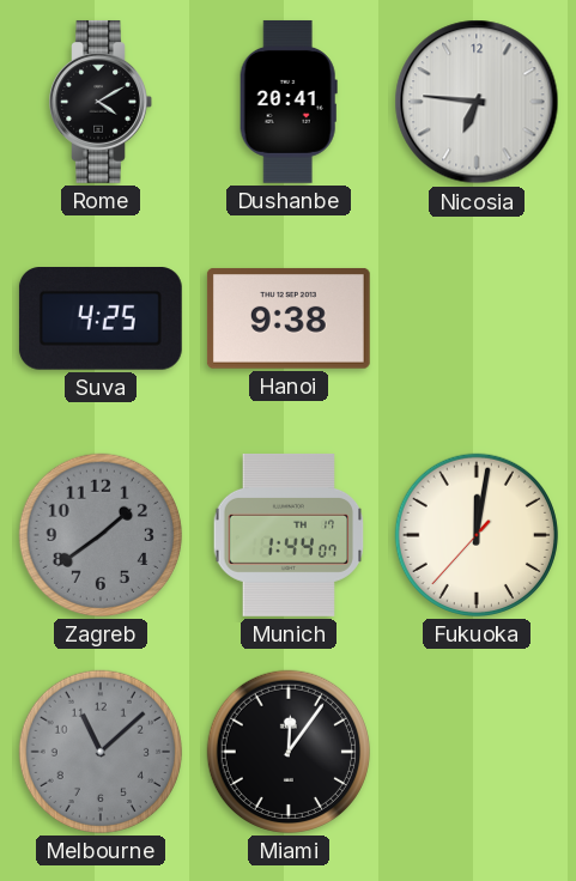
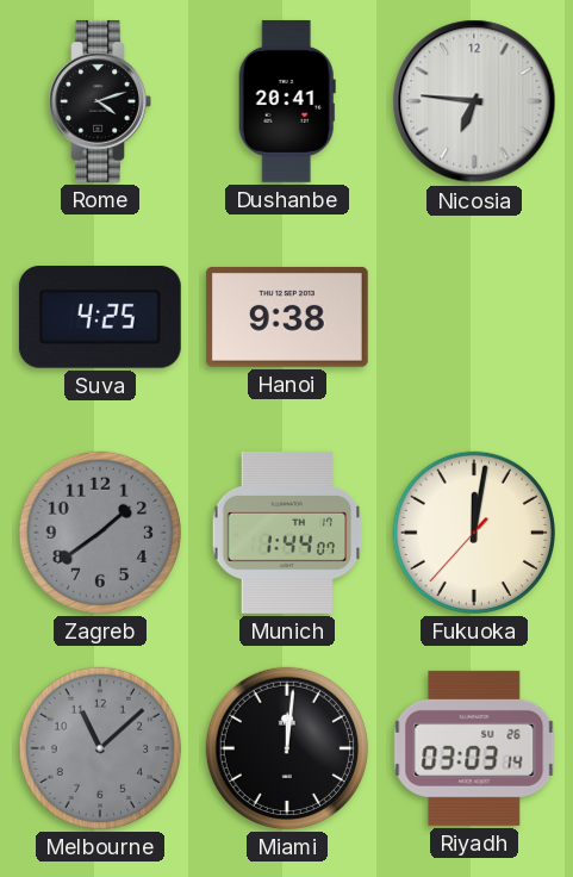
Rome: 4:10 -> 4:12 (100, 101)
Miami: 12:06 -> 12:01 (287, 748)
Riyadh: none -> 03:03 (474, 748)
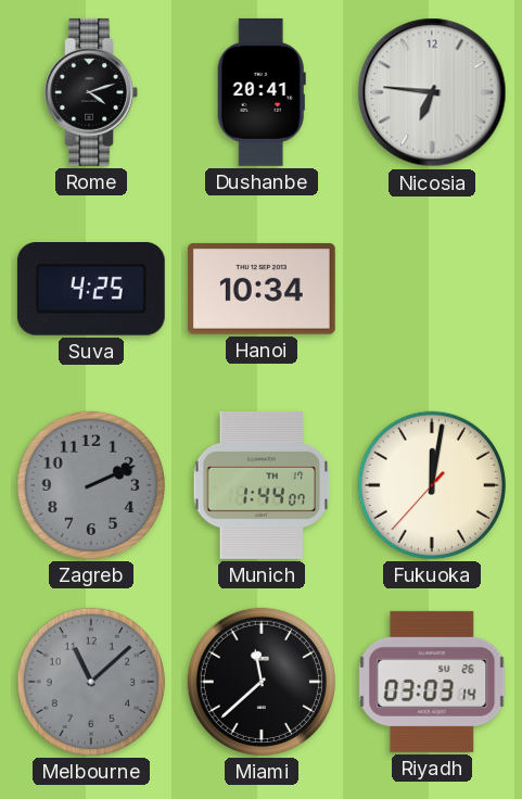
Hanoi: 9:38 -> 10:34 (262, 289)
Zagreb: 1:39 -> 2:11 (91, 485)
Miami: 12:01 -> 11:38 (262, 682)
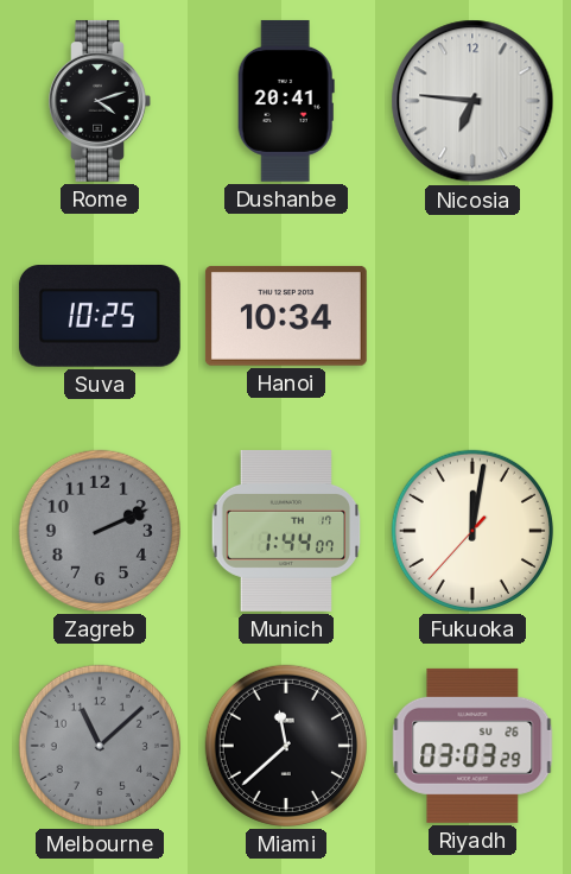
Suva: 4:25 -> 10:25 (100, 317)
Riyadh: 03:03:14 -> 03:03:29 (472, 746)
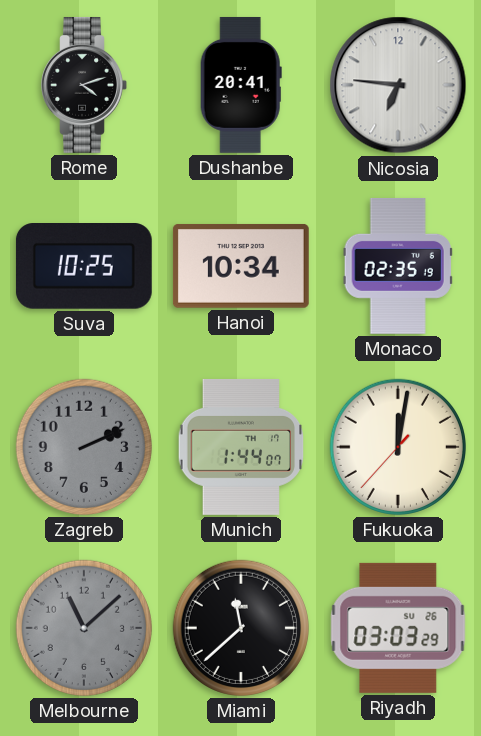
Monaco: none -> 02:35 (398, 266)
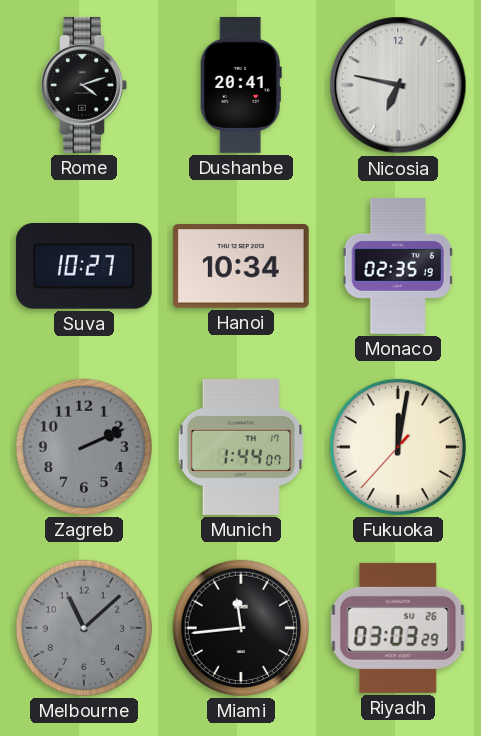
Nicosia: 6:46 -> 6:47 (398, 85)
Suva: 10:25 -> 10:27 (84, 267)
Miami: 11:38 -> 11:44 (241, 628)
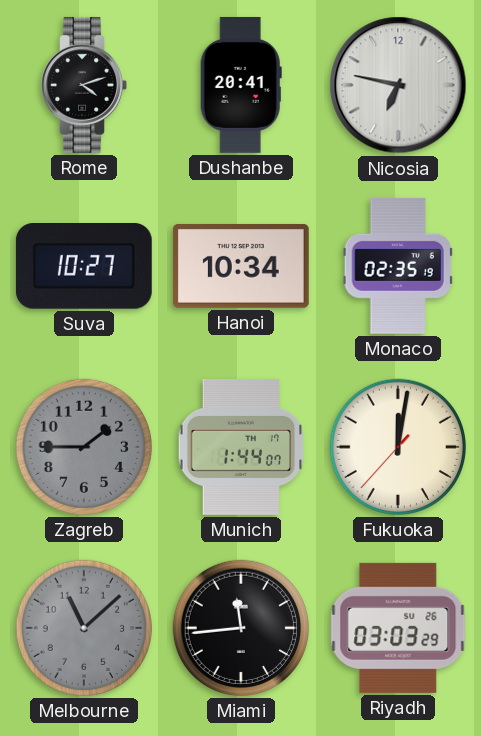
Zagreb: 2:11 -> 1:45 (84, 447)
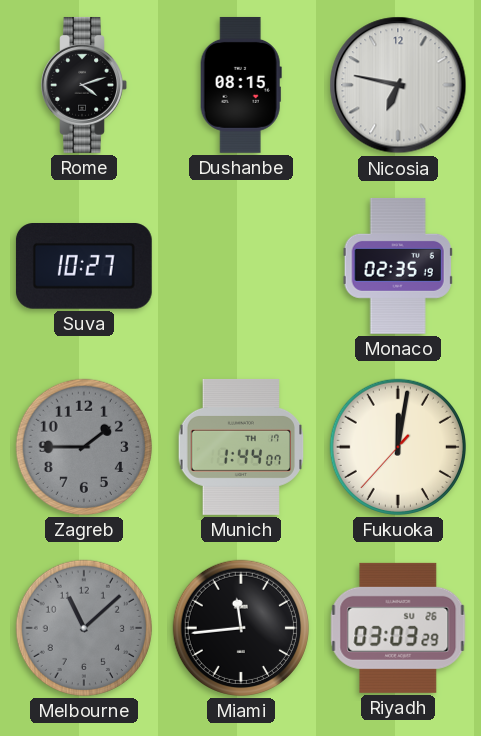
Dushanbe: 20:41 -> 08:15 (241, 85)
Hanoi: 10:34 -> none (241, 266)
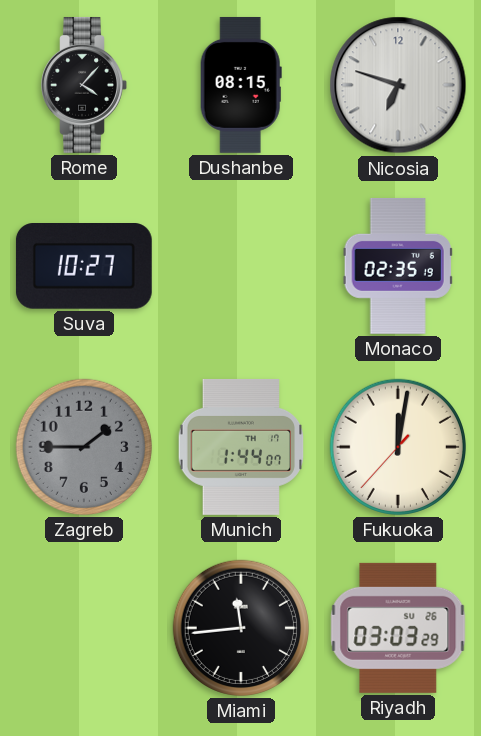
Rome: 4:12 -> 4:07 (84, 85)
Nicosia: 6:47 -> 6:48 (398, 85)
Melbourne: 11:08 -> none (84, 628)
